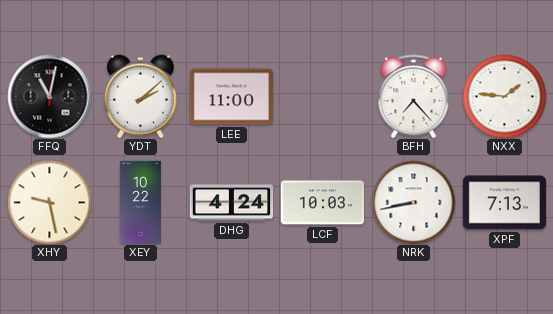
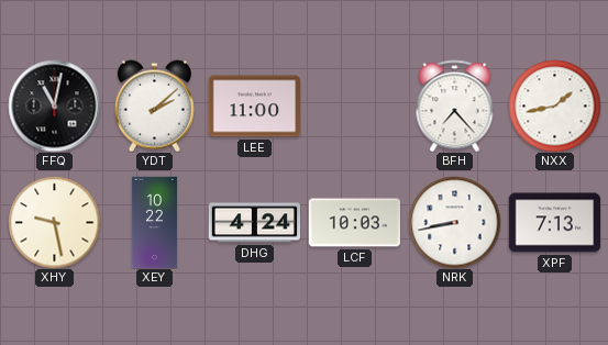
NXX: 1:46 -> 1:43 (554, 105)
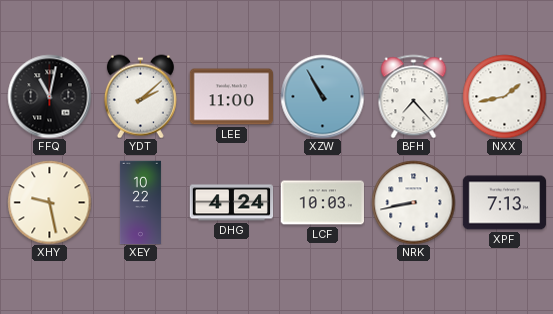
XZW: none -> 10:55 (322, 96)
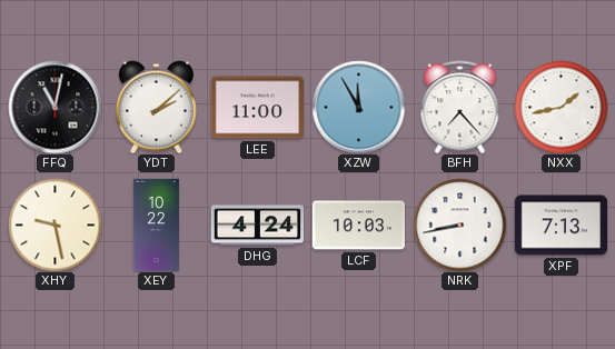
XZW: 10:55 -> 11:55 (358, 107)
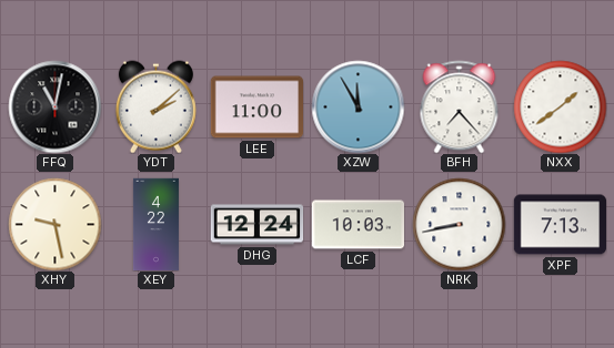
NXX: 1:43 -> 1:39 (560, 106)
XEY: 10:22 -> 4:22 (155, 224)
DHG: 4:24 -> 12:24 (256, 225)
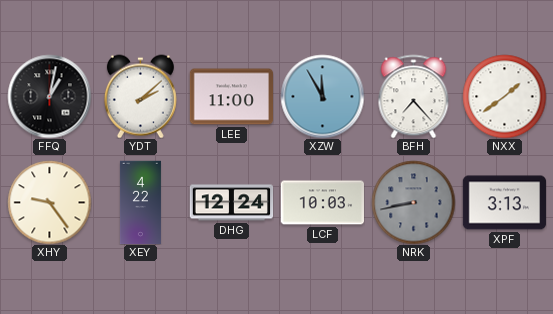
FFQ: 11:02 -> 1:02 (49, 96)
XHY: 9:28 -> 9:24 (49, 202)
NRK dial: white -> grey (413, 202)
XPF: 7:13 -> 3:13 (504, 203)
